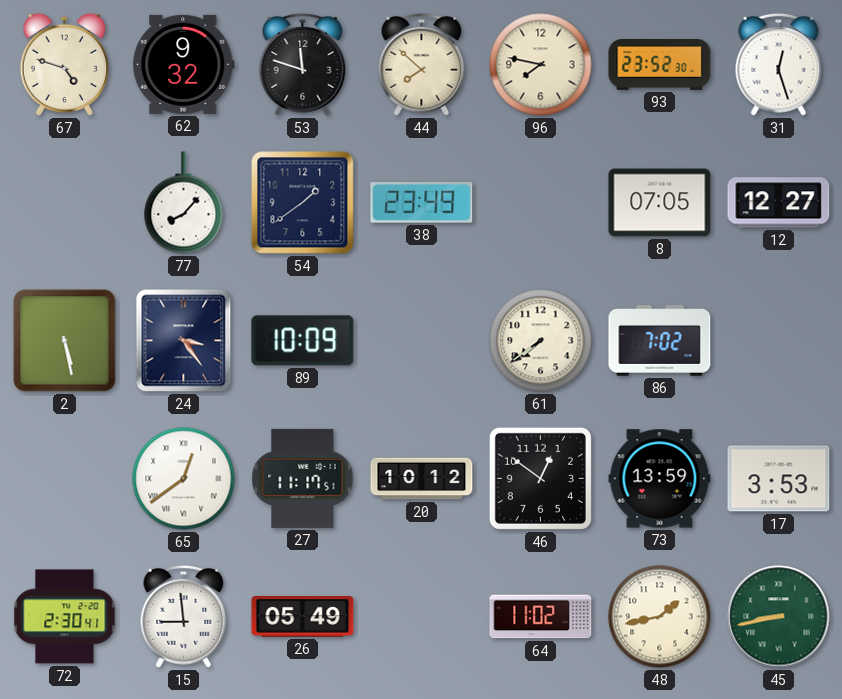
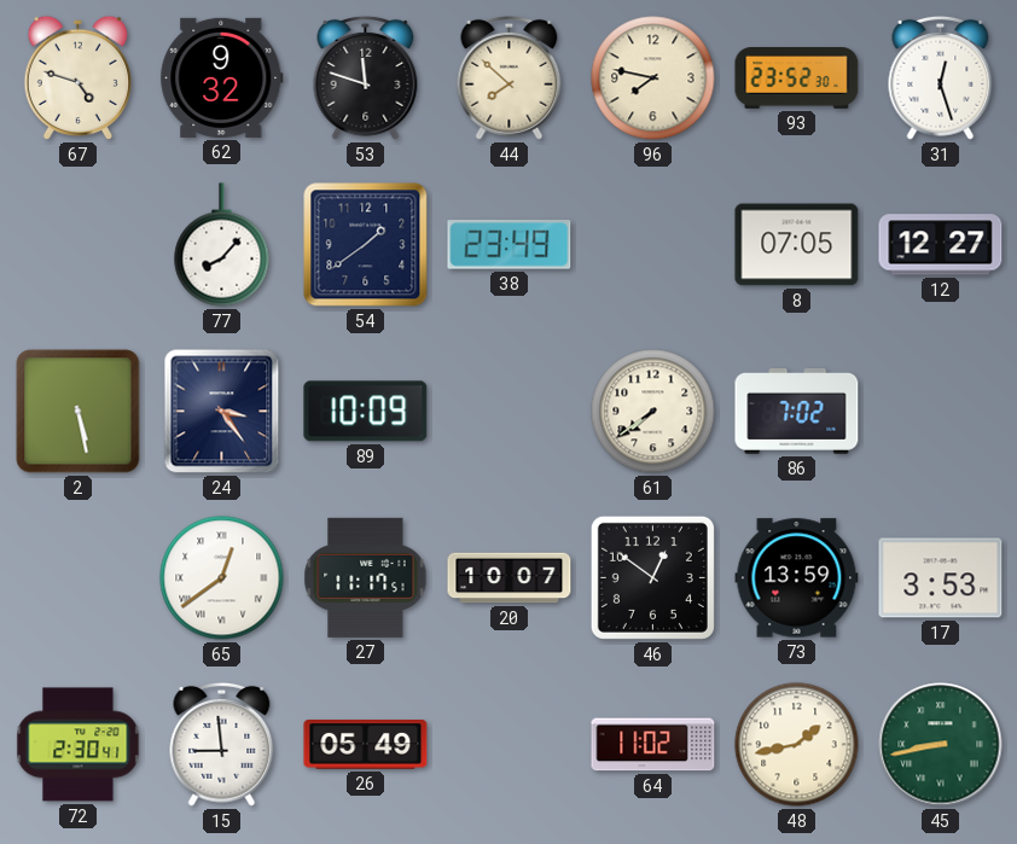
20: 10:12 -> 10:07 (510, 578)
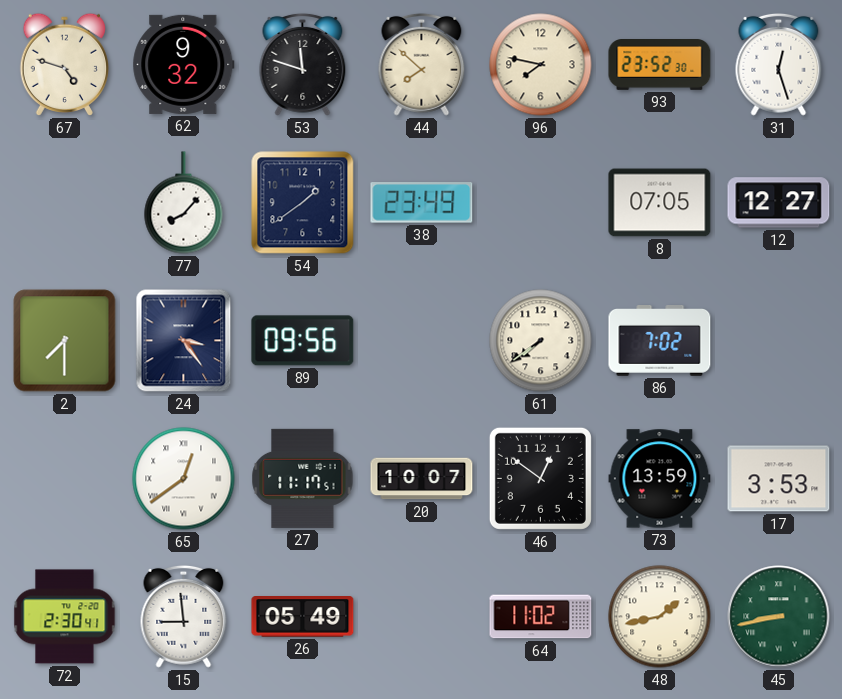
2: 5:28 -> 7:30 (65, 341)
89: 10:09 -> 09:56 (303, 341)
